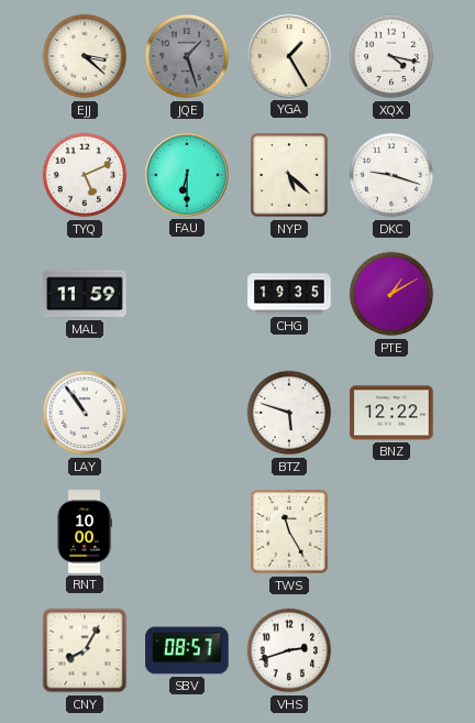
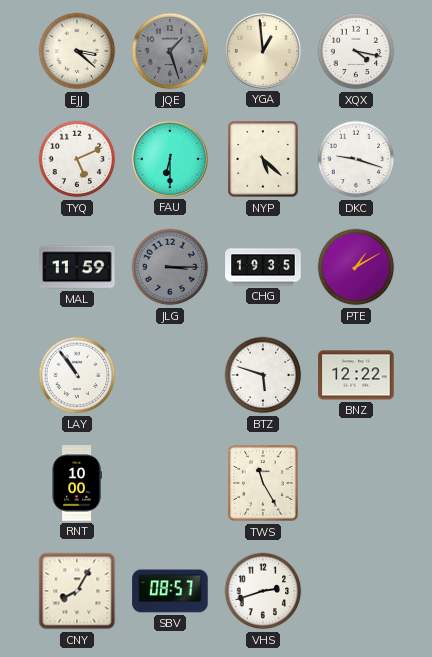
YGA: 1:25 -> 12:59 (263, 51)
JLG: none -> 3:15 (170, 267)
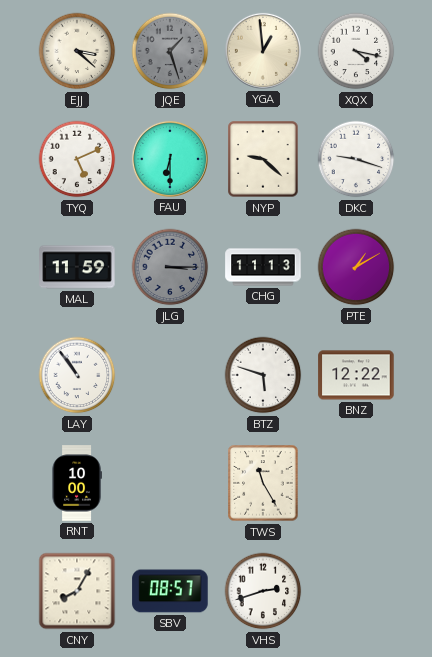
NYP: 5:22 -> 9:22 (263, 159)
CHG: 19:35 -> 11:13 (263, 267)
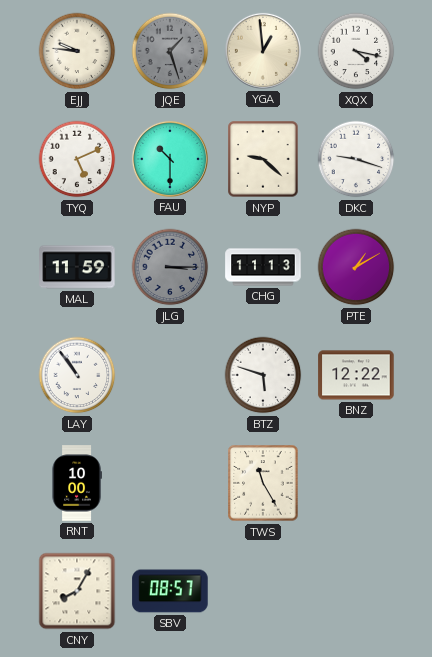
EJJ: 3:22 -> 9:46 (77, 51)
FAU: 6:30 -> 10:30 (170, 159)
VHS: 2:42 -> none (263, 591)
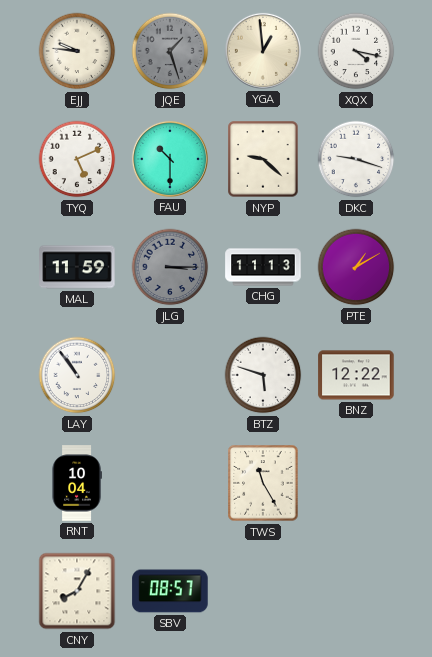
RNT: 10:00 -> 10:04 (77, 483)
